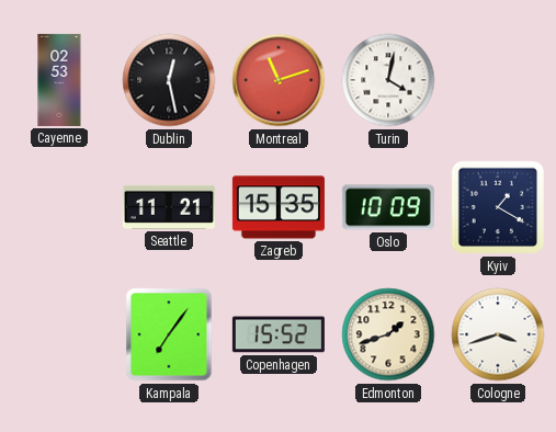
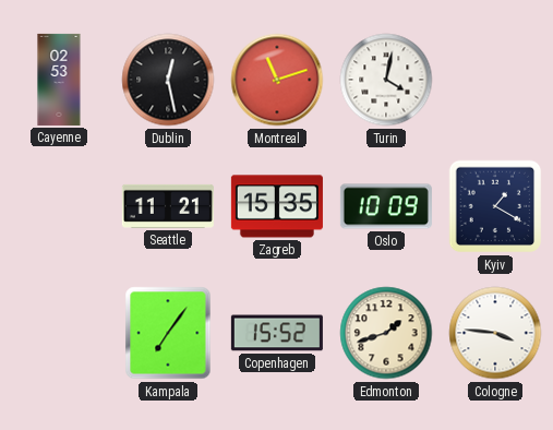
Cologne: 3:42 -> 3:46 (495, 333)
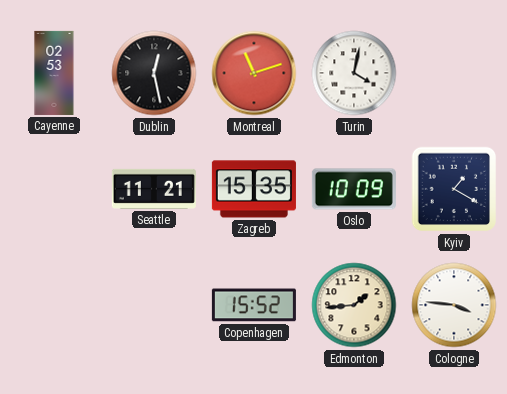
Kampala: 7:06 -> none (168, 333)
Edmonton: 1:42 -> 1:44 (354, 305)
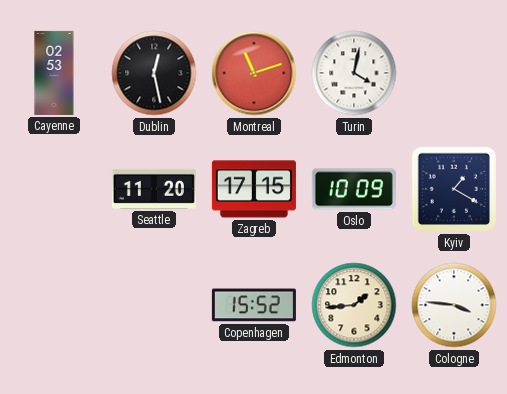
Seattle: 11:21 -> 11:20 (154, 189)
Zagreb: 15:35 -> 17:15 (254, 189)
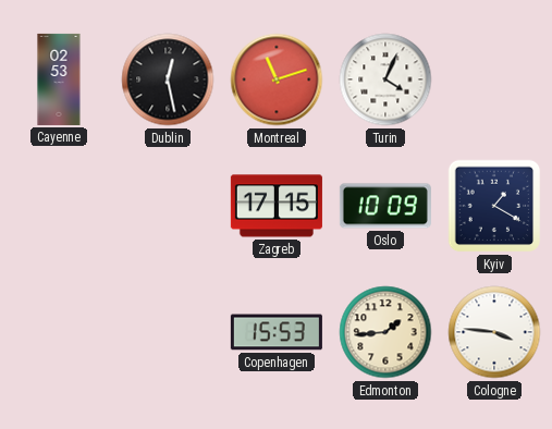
Turin: 4:02 -> 4:04 (385, 79)
Seattle: 11:20 -> none (154, 189)
Copenhagen: 15:52 -> 15:53 (277, 332)
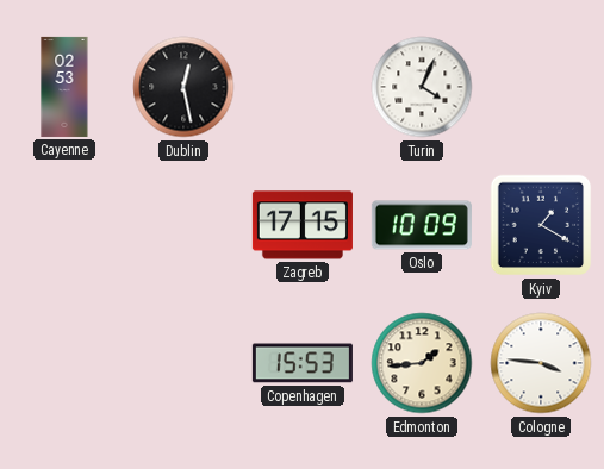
Montreal: 11:12 -> none (277, 79)
